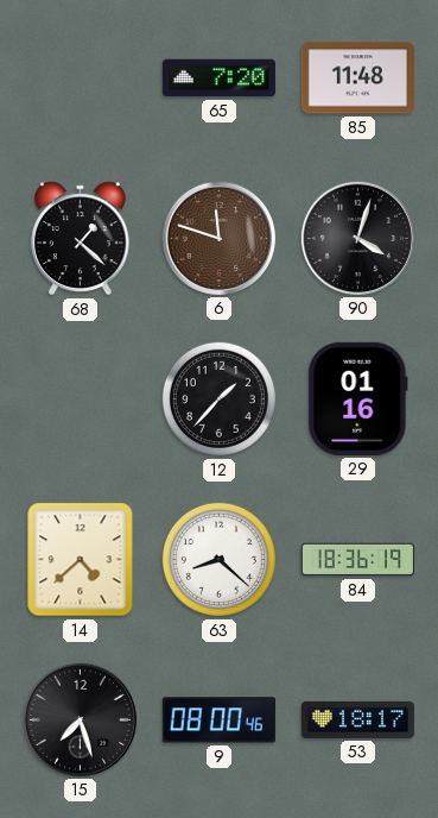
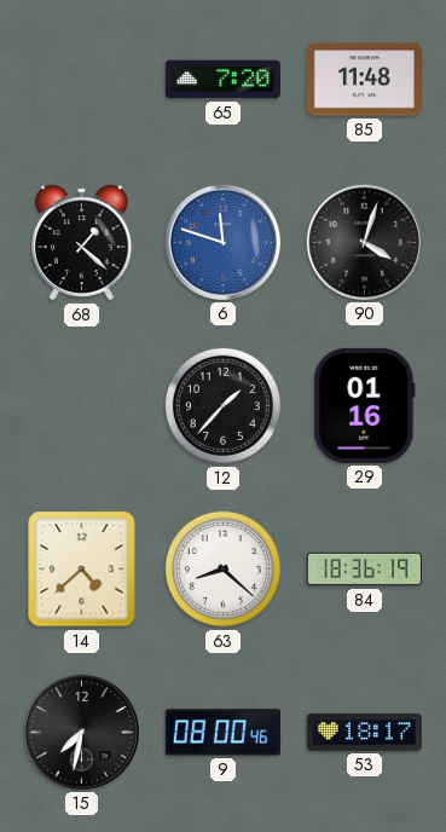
6 dial: brown -> blue (222, 242)
15: 7:27 -> 7:32 (81, 732)
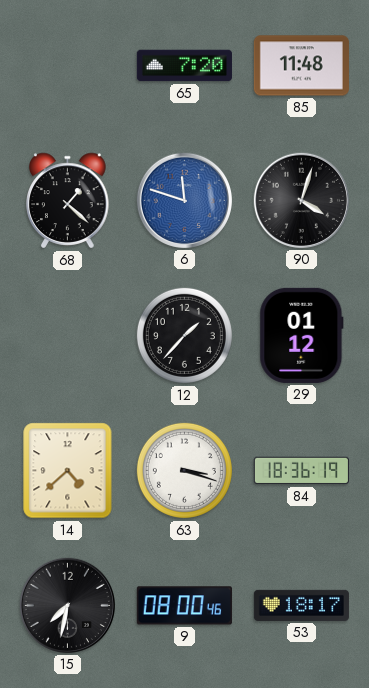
29: 01:16 -> 01:12 (302, 335)
63: 8:22 -> 3:18 (184, 470)
